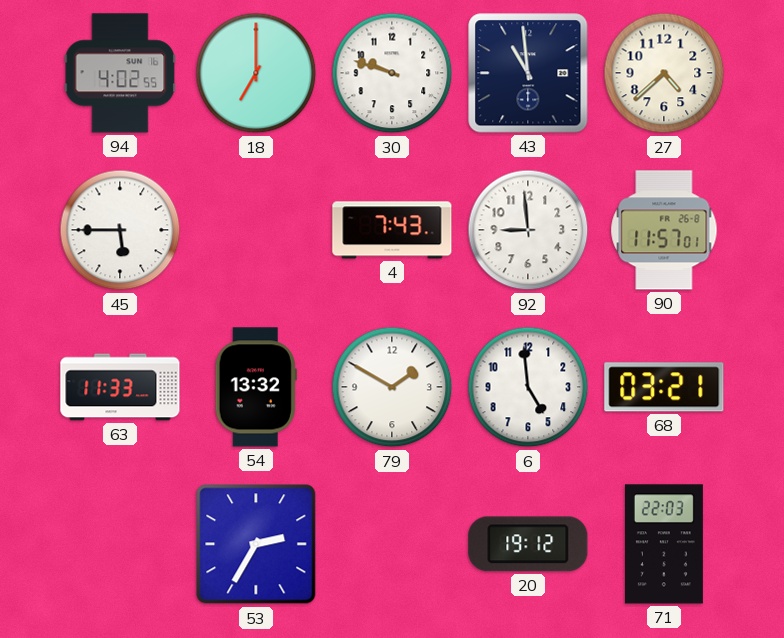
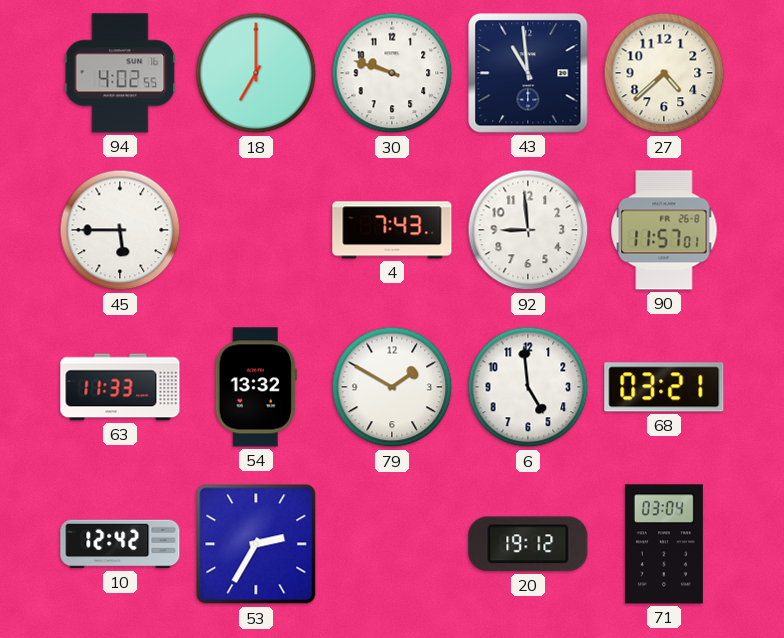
10: none -> 12:42 (120, 544)
71: 22:03 -> 03:04 (664, 544)
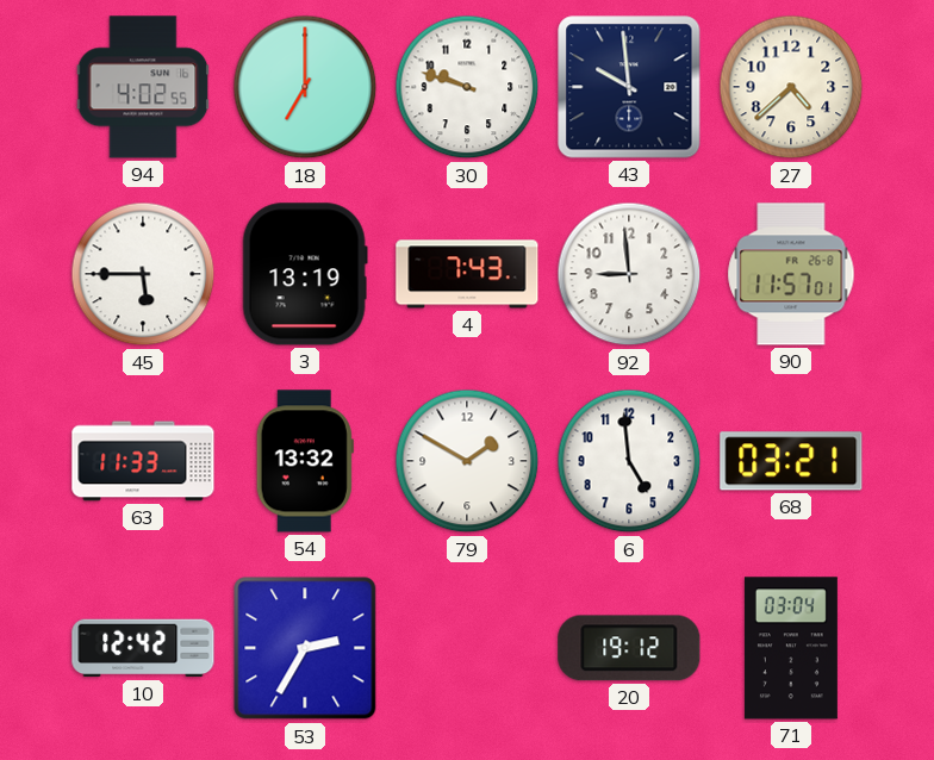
43: 10:59 -> 9:59 (629, 87)
3: none -> 13:19 (305, 274)
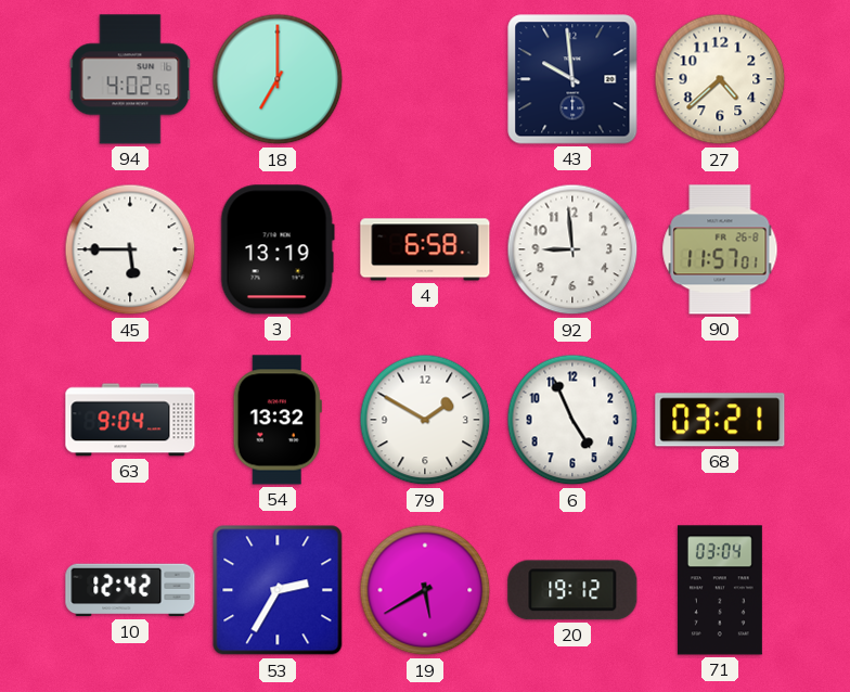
30: 9:48 -> none (467, 87)
4: 7:43 -> 6:58 (425, 249)
63: 11:33 -> 9:04 (130, 420)
6: 4:59 -> 4:56 (572, 420)
19: none -> 5:40 (425, 590)
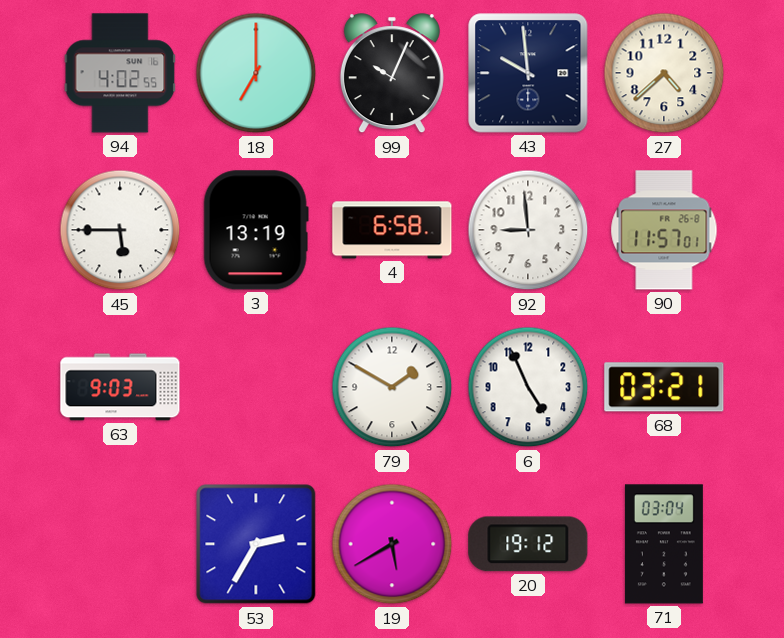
99: none -> 10:04 (392, 74)
63: 9:04 -> 9:03 (120, 387)
54: 13:32 -> none (278, 420)
10: 12:42 -> none (130, 590)
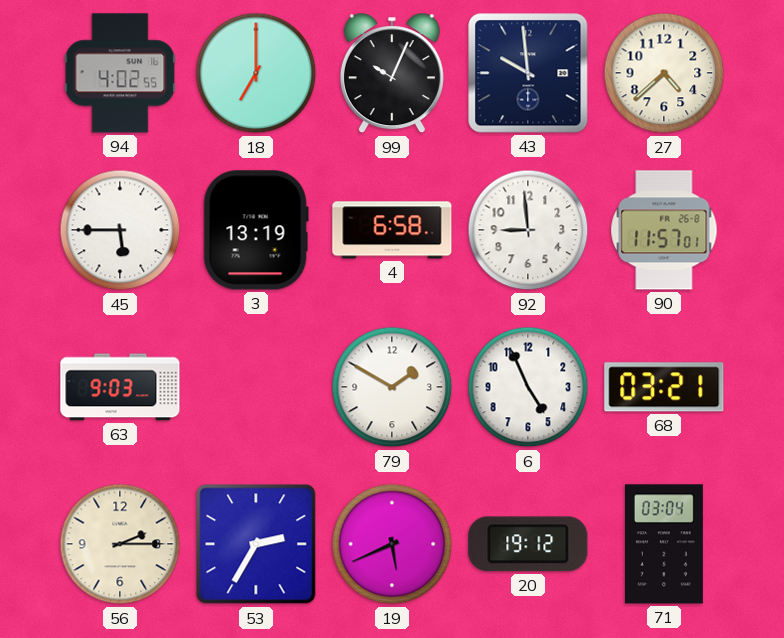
56: none -> 2:15 (120, 544)
19: 5:40 -> 5:41 (392, 544)
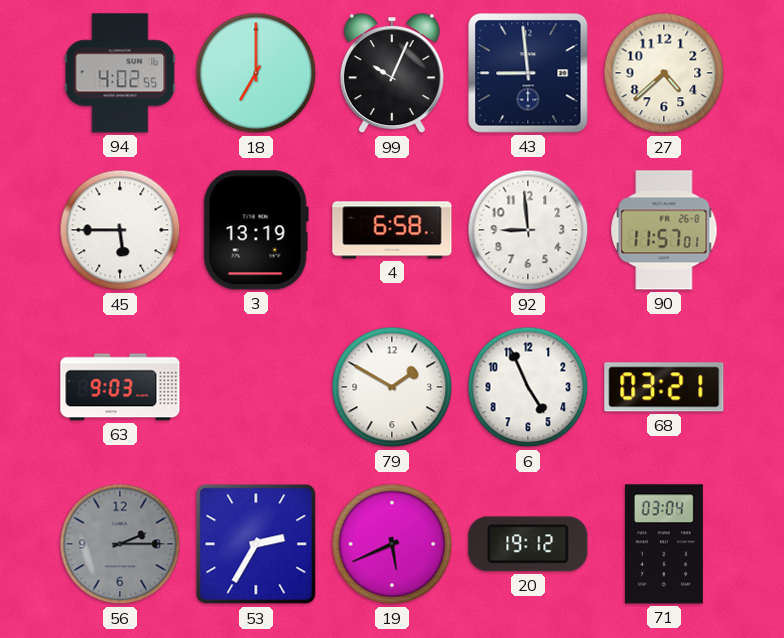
43: 9:59 -> 8:59 (528, 73)
56 dial: cream -> grey (120, 544)
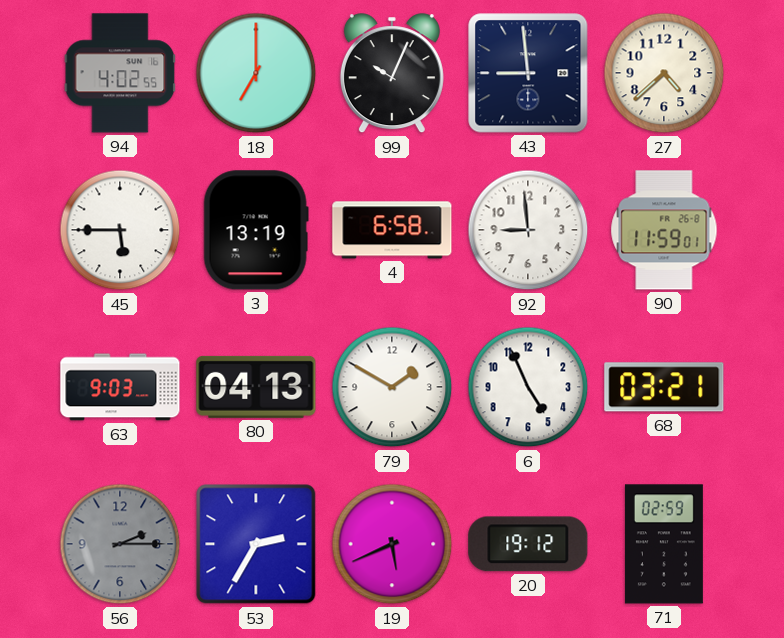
90: 11:57 -> 11:59 (664, 230)
80: none -> 04:13 (256, 387)
71: 03:04 -> 02:59 (664, 544)
